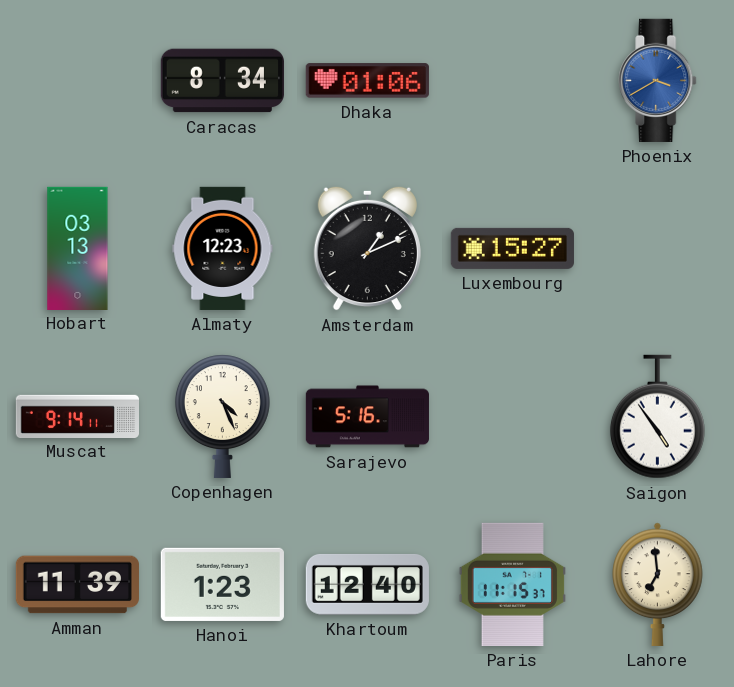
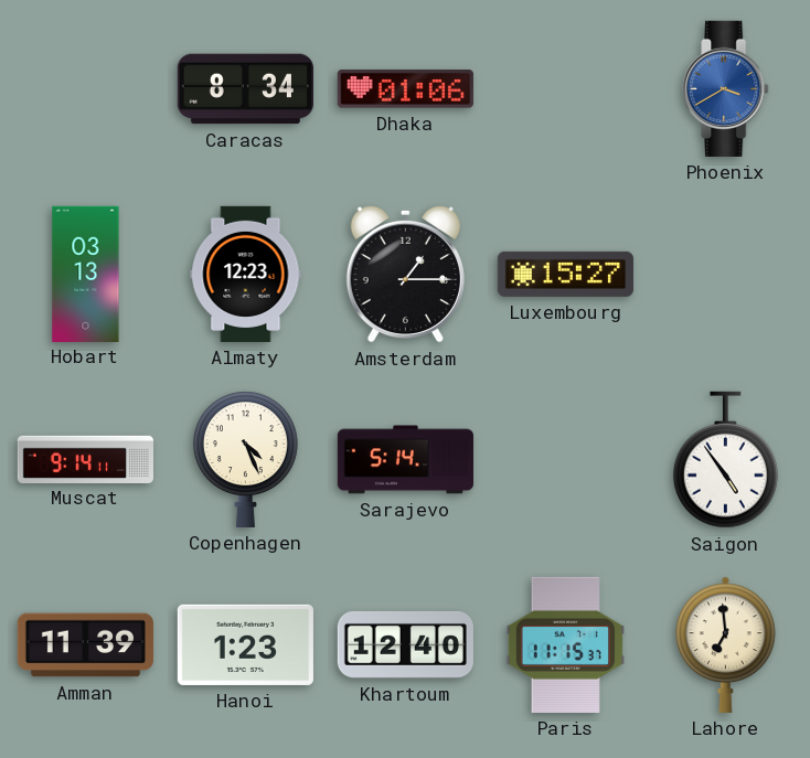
Amsterdam: 1:11 -> 1:15 (405, 274)
Sarajevo: 5:16 -> 5:14 (405, 460)
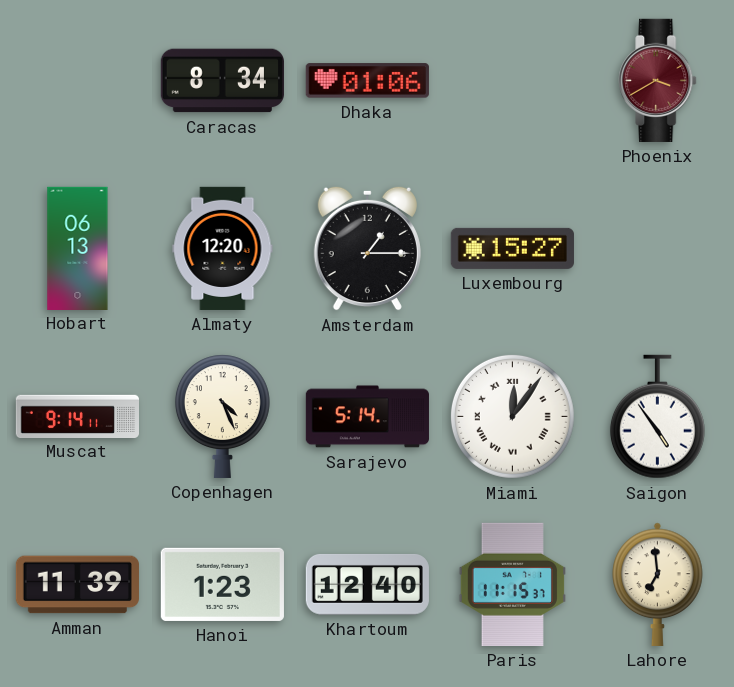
Phoenix dial: blue -> burgundy (658, 80)
Hobart: 03:13 -> 06:13 (78, 248)
Almaty: 12:23 -> 12:20 (223, 248)
Miami: none -> 12:06 (512, 416)
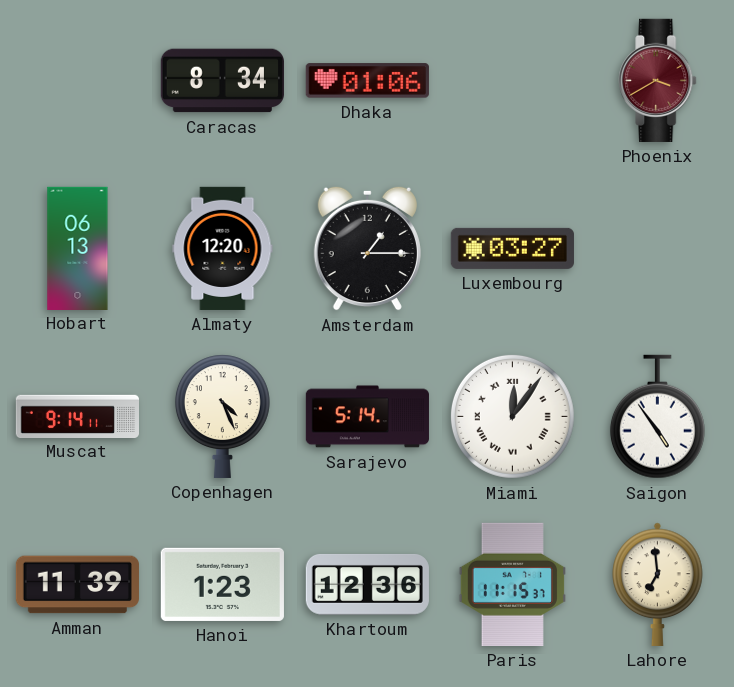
Luxembourg: 15:27 -> 03:27 (512, 248)
Khartoum: 12:40 -> 12:36 (367, 584)
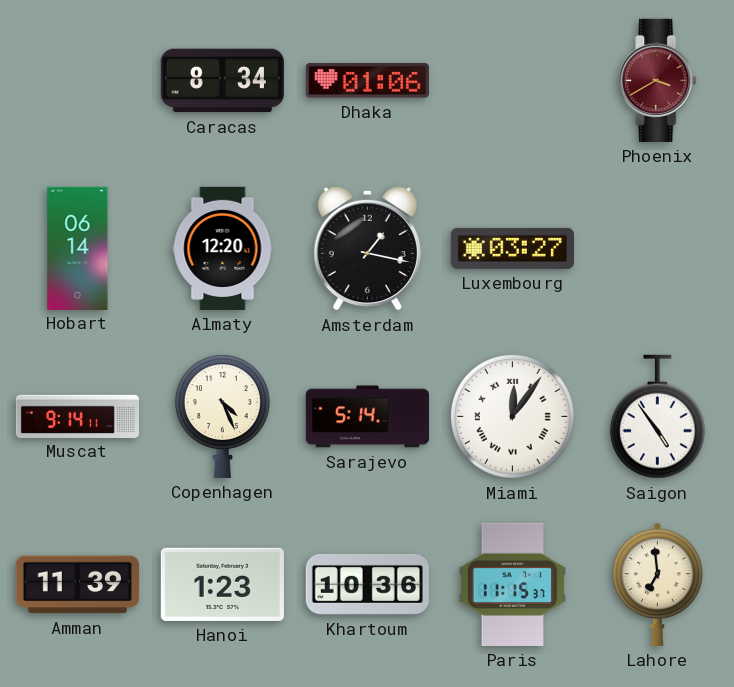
Hobart: 06:13 -> 06:14 (78, 248)
Amsterdam: 1:15 -> 1:17 (367, 248)
Khartoum: 12:36 -> 10:36 (367, 584)
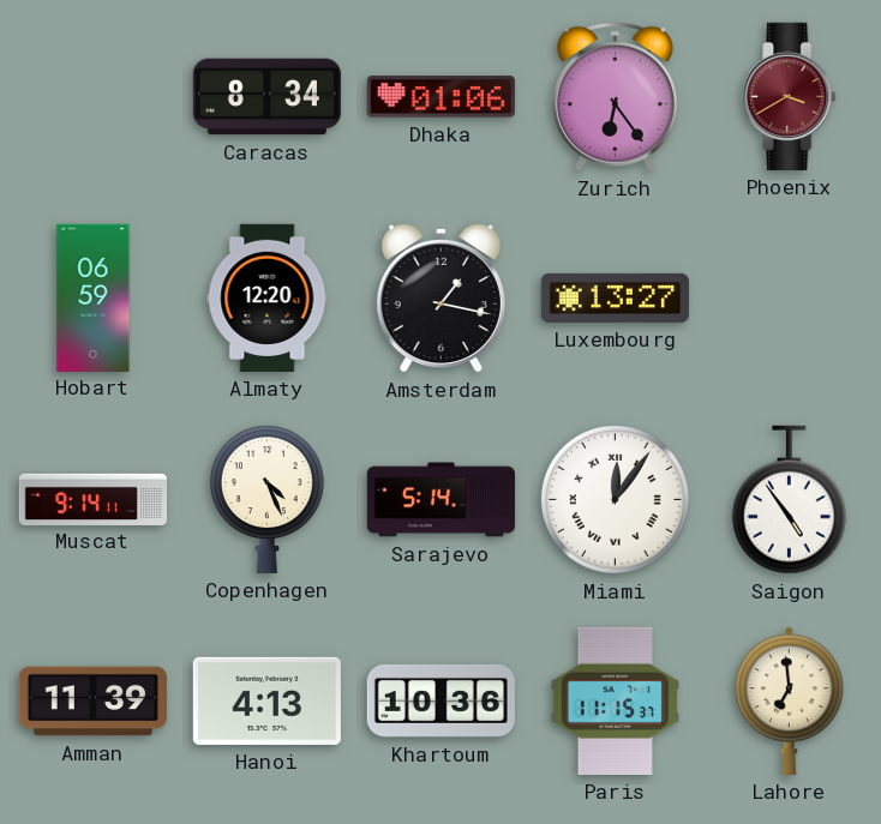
Zurich: none -> 6:24 (615, 96)
Hobart: 06:14 -> 06:59 (94, 297)
Luxembourg: 03:27 -> 13:27 (615, 297)
Hanoi: 1:23 -> 4:13 (266, 700)
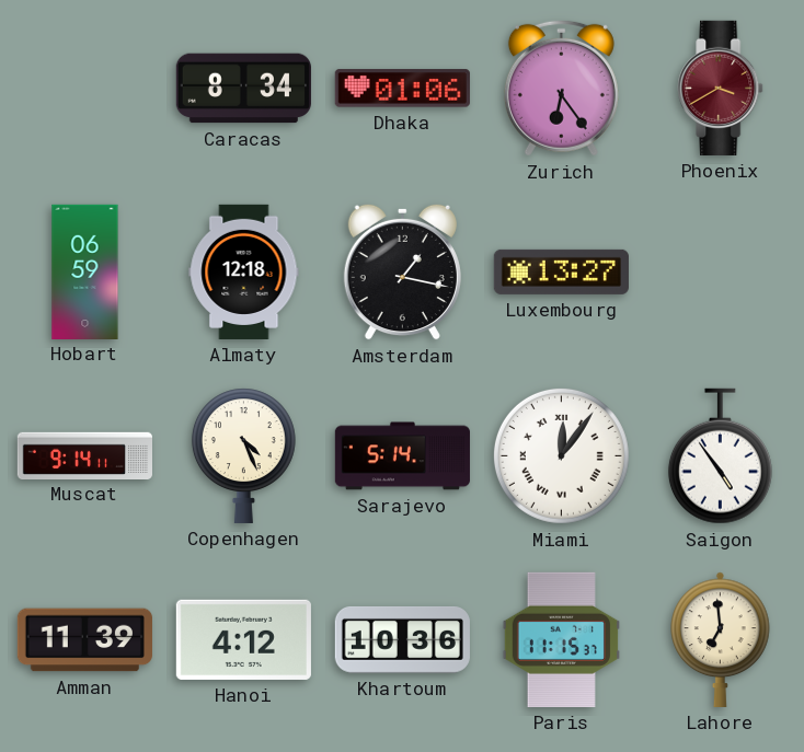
Almaty: 12:20 -> 12:18 (244, 271)
Hanoi: 4:13 -> 4:12 (243, 639)
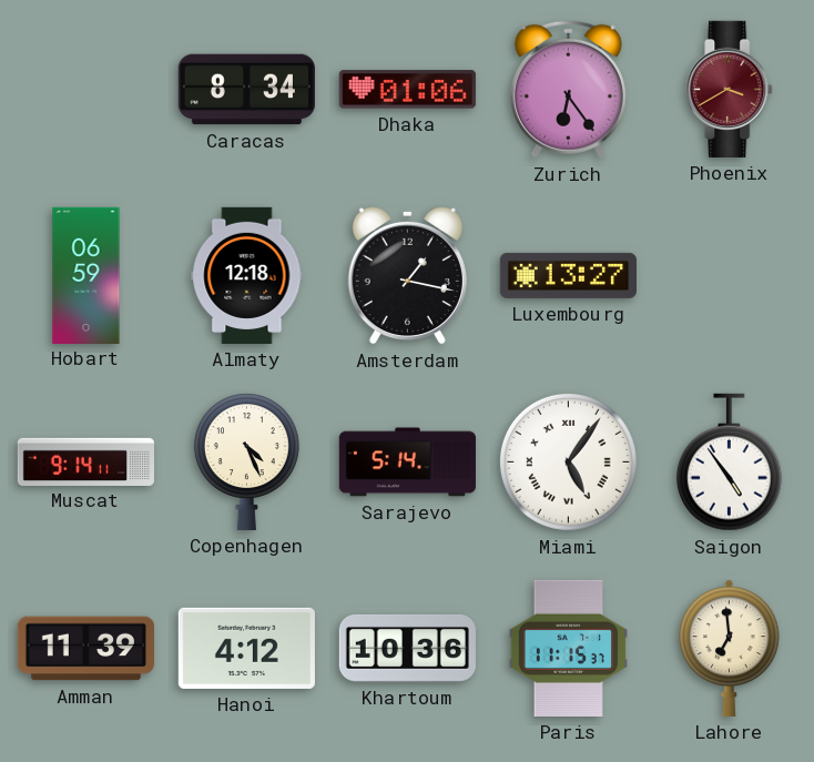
Miami: 12:06 -> 5:06 (568, 461)
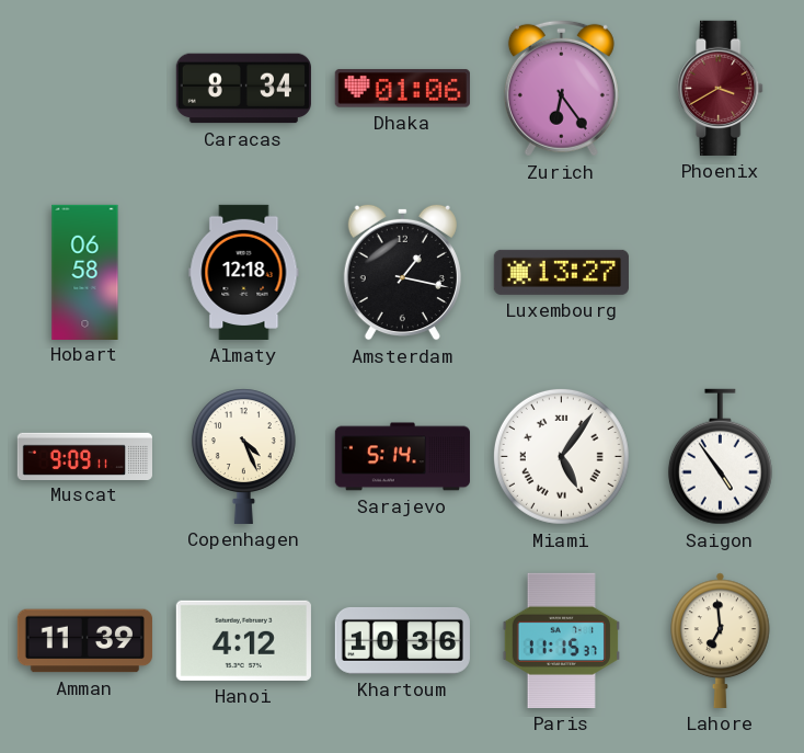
Hobart: 06:59 -> 06:58 (85, 272)
Muscat: 9:14 -> 9:09 (84, 456)
